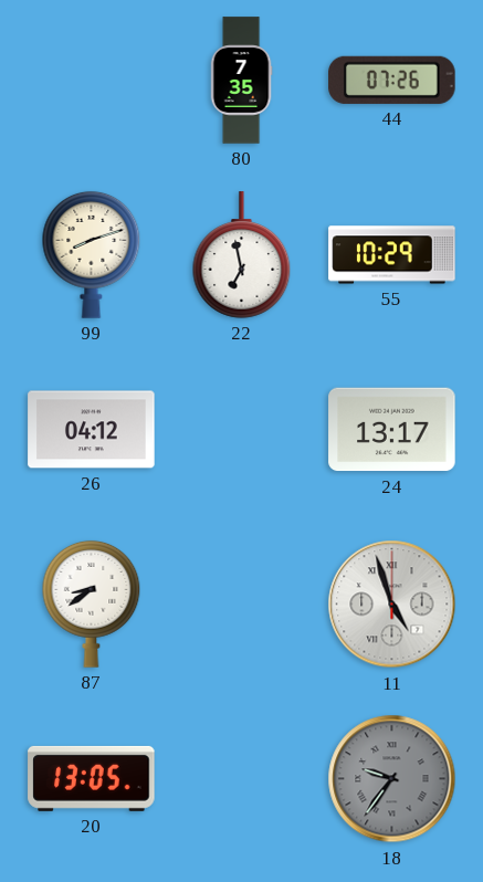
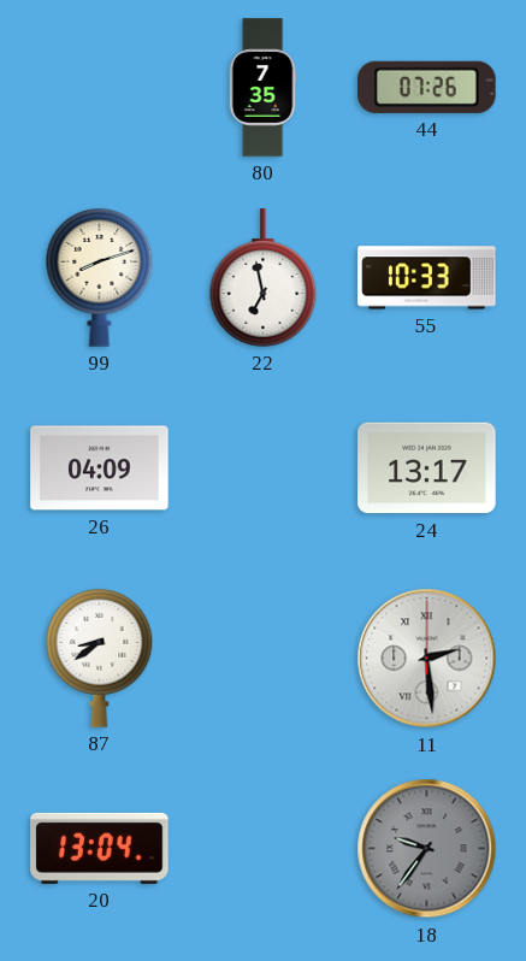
55: 10:29 -> 10:33 (427, 278)
26: 04:12 -> 04:09 (100, 468)
11: 4:57 -> 2:29 (427, 659)
20: 13:05 -> 13:04 (100, 848)
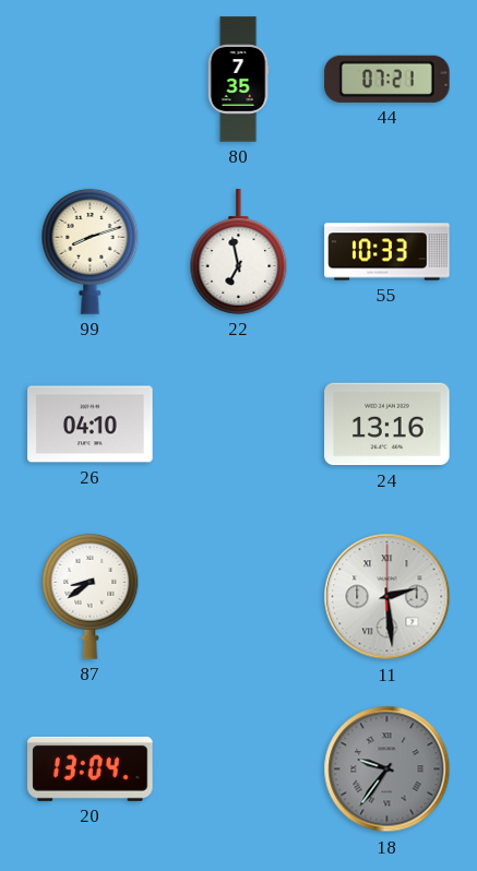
44: 07:26 -> 07:21 (387, 79)
26: 04:09 -> 04:10 (91, 425)
24: 13:17 -> 13:16 (387, 425)
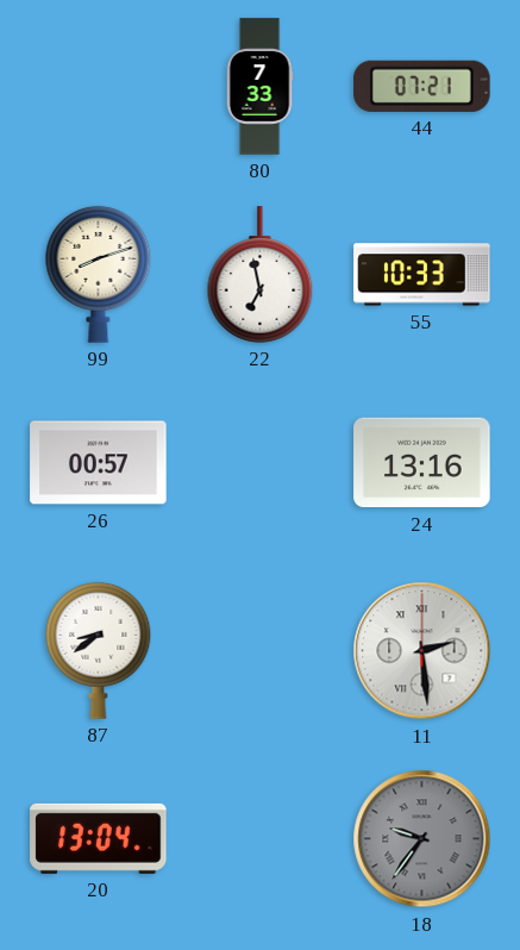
80: 7:35 -> 7:33 (259, 87)
26: 04:10 -> 00:57 (99, 463)
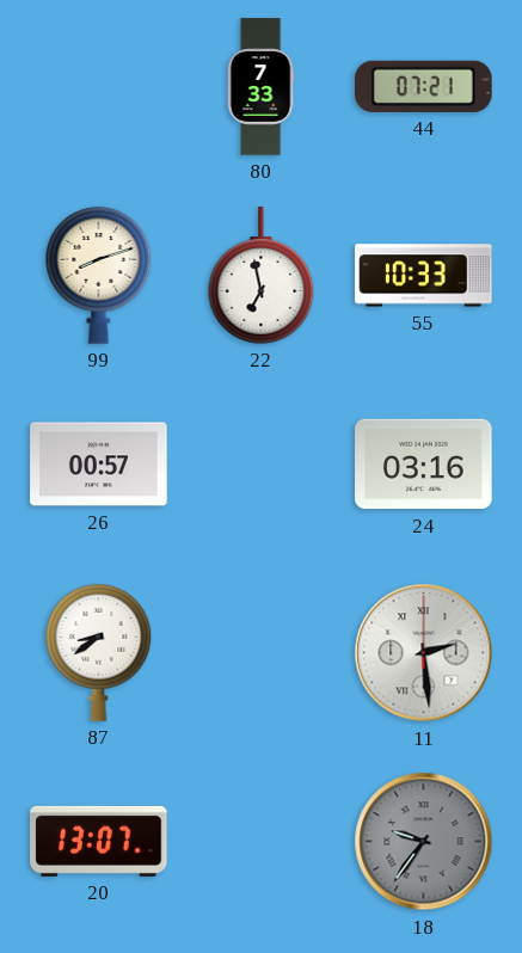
24: 13:16 -> 03:16 (424, 465)
20: 13:04 -> 13:07 (99, 841)
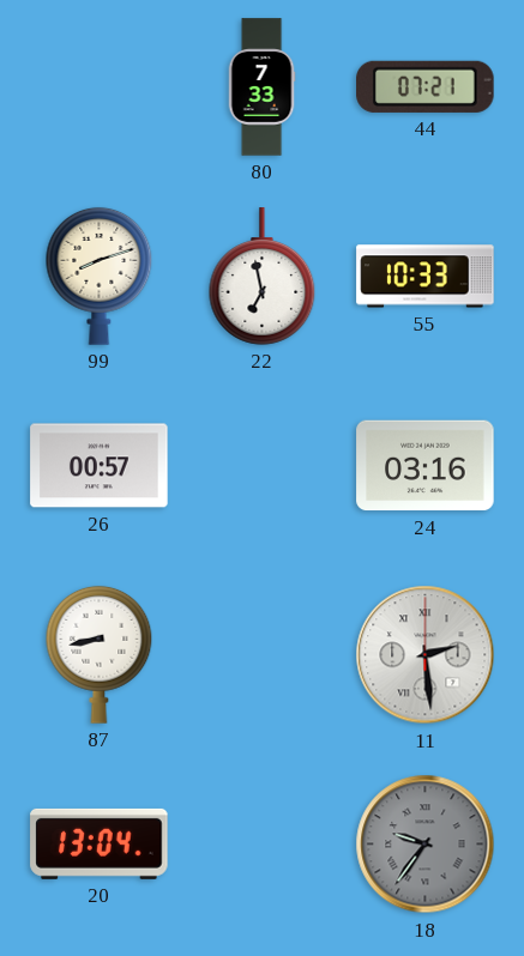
87: 8:39 -> 8:43 (100, 654)
20: 13:07 -> 13:04 (100, 843)
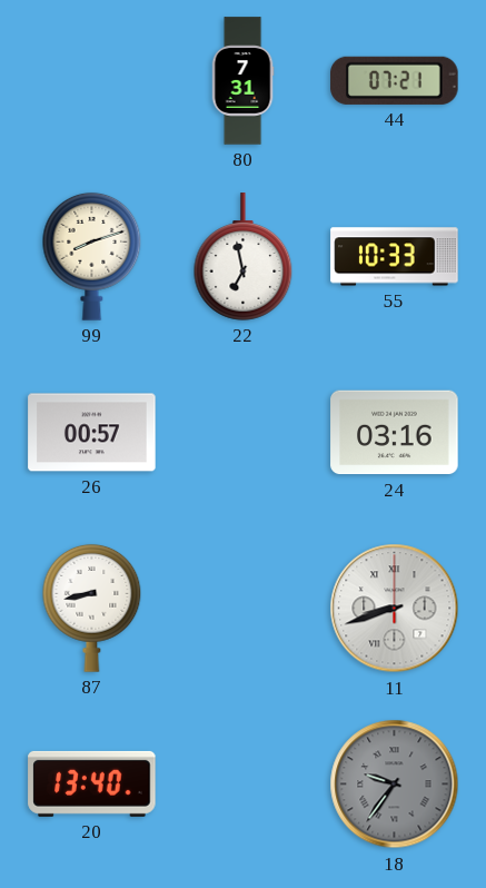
80: 7:33 -> 7:31 (242, 81)
11: 2:29 -> 8:42 (395, 609)
20: 13:04 -> 13:40 (92, 783)
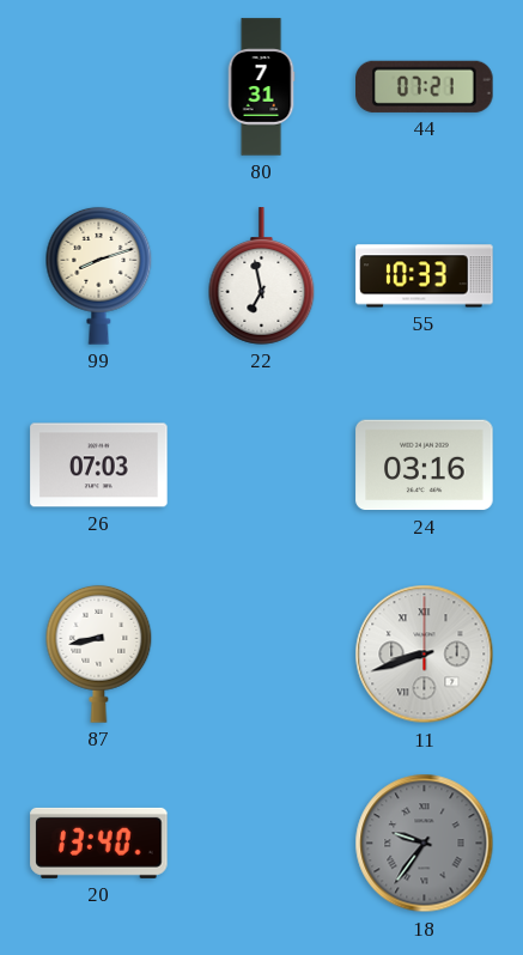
26: 00:57 -> 07:03 (99, 466)
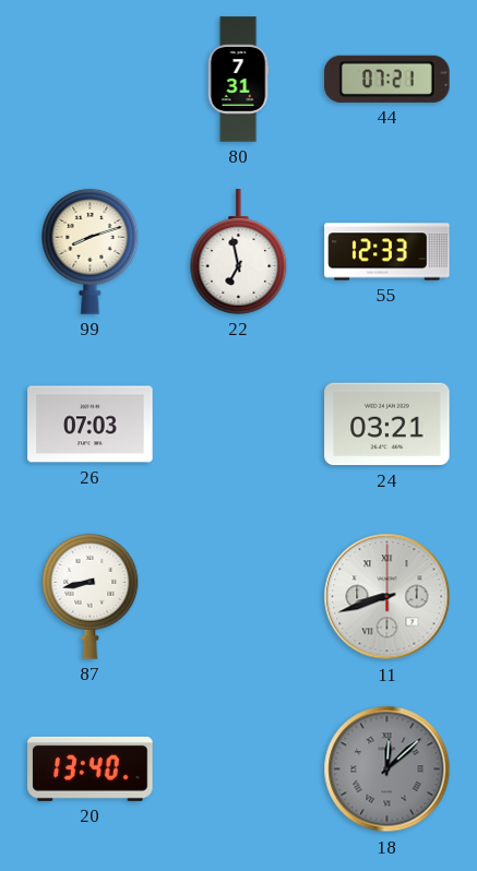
55: 10:33 -> 12:33 (387, 252)
24: 03:16 -> 03:21 (387, 425)
18: 9:36 -> 12:08 (387, 769)
